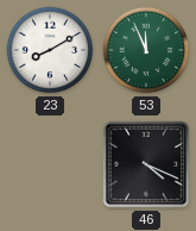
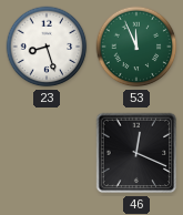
23: 8:10 -> 8:27 (47, 47)
46: 4:19 -> 12:19 (136, 153)
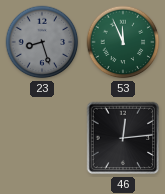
23 dial: white -> grey (42, 42)
46: 12:19 -> 12:14 (123, 138)
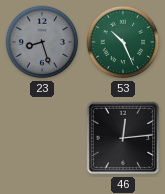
53: 11:56 -> 10:26 (123, 42)
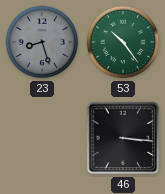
53: 10:26 -> 10:24 (123, 42)
46: 12:14 -> 3:16 (123, 138)
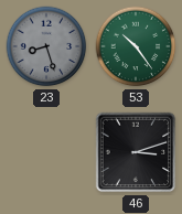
46: 3:16 -> 3:12 (136, 152)
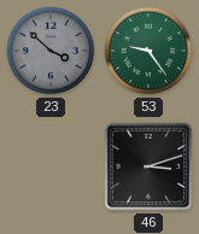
23: 8:27 -> 3:52 (51, 51)
53: 10:24 -> 9:24 (148, 51)
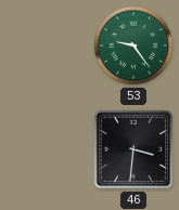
23: 3:52 -> none (51, 51)
46: 3:12 -> 3:31 (133, 149)
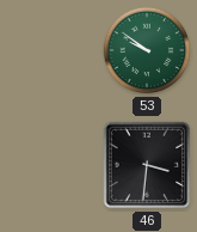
53: 9:24 -> 9:51 (147, 50)
